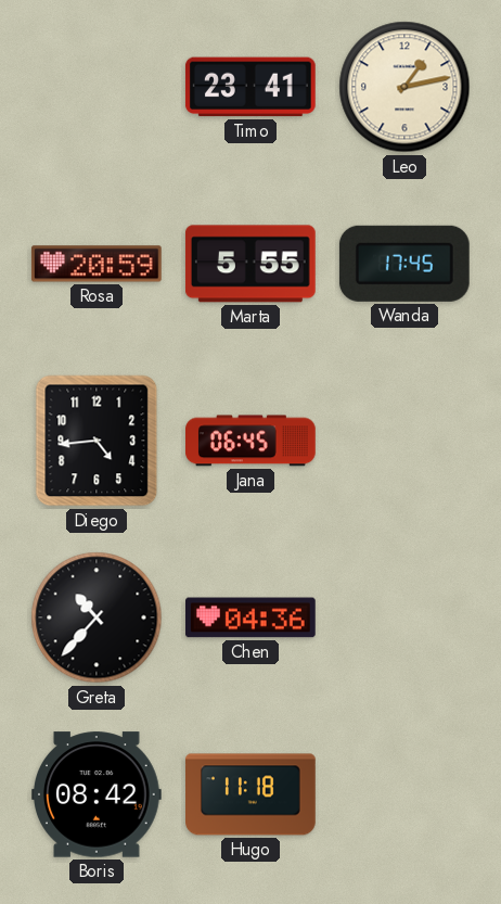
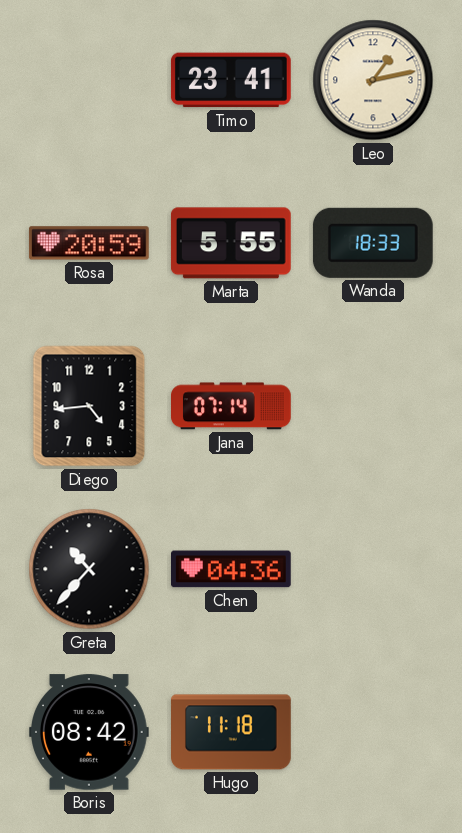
Wanda: 17:45 -> 18:33 (373, 243)
Jana: 06:45 -> 07:14 (232, 406)
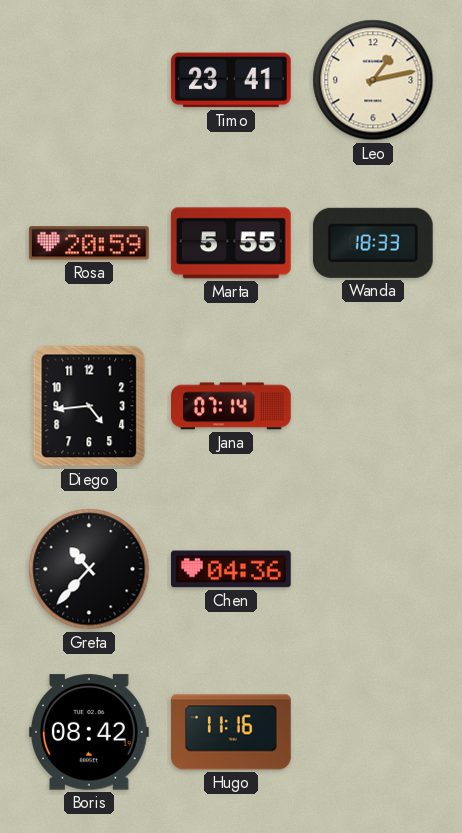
Hugo: 11:18 -> 11:16 (232, 732)
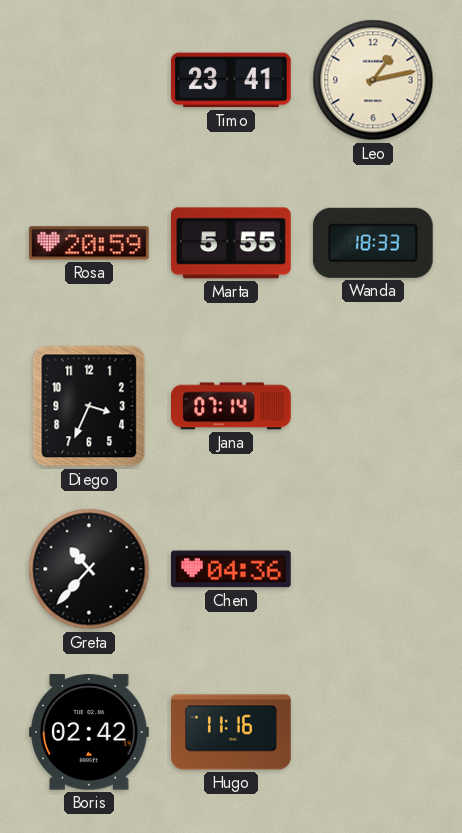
Diego: 4:44 -> 3:34 (89, 406)
Boris: 08:42 -> 02:42 (90, 732)
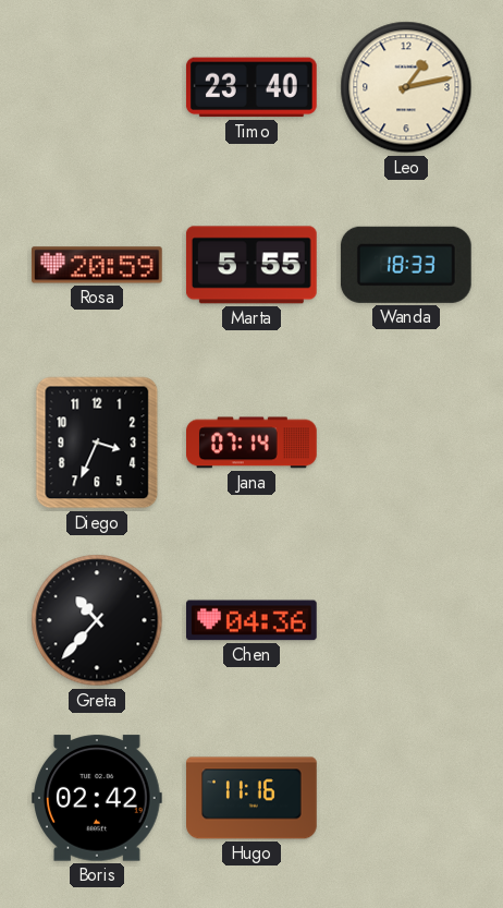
Timo: 23:41 -> 23:40 (251, 87)
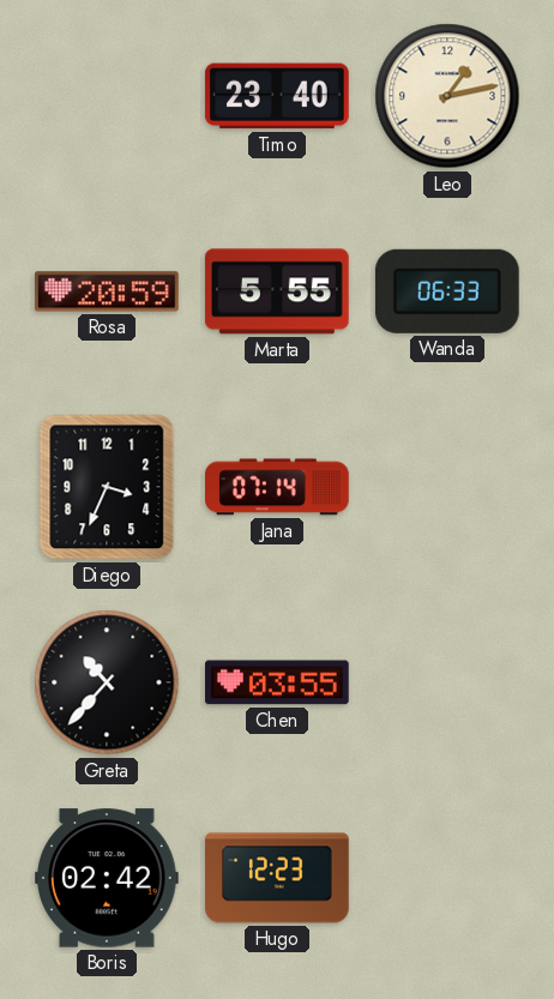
Wanda: 18:33 -> 06:33 (447, 291)
Chen: 04:36 -> 03:55 (278, 682)
Hugo: 11:16 -> 12:23 (278, 878)
